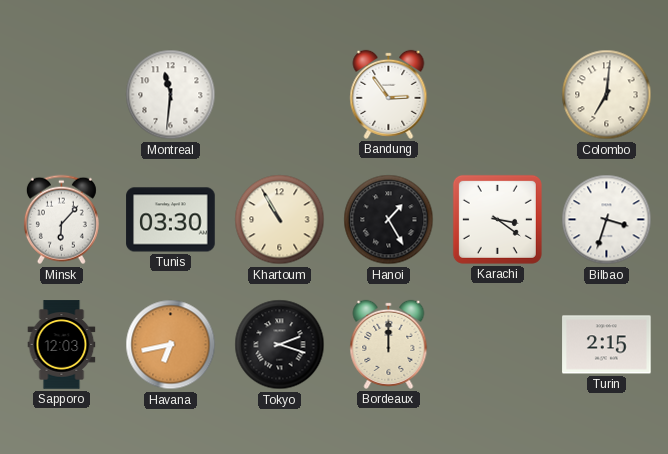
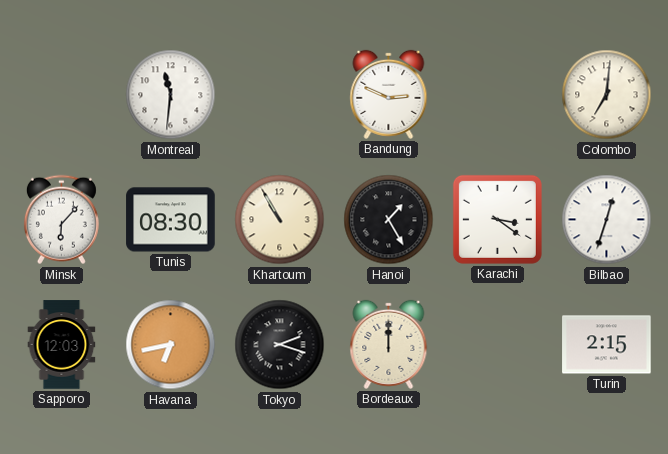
Bandung: 2:54 -> 2:49 (389, 94)
Tunis: 03:30 -> 08:30 (171, 220)
Bilbao: 3:33 -> 12:33 (607, 220)
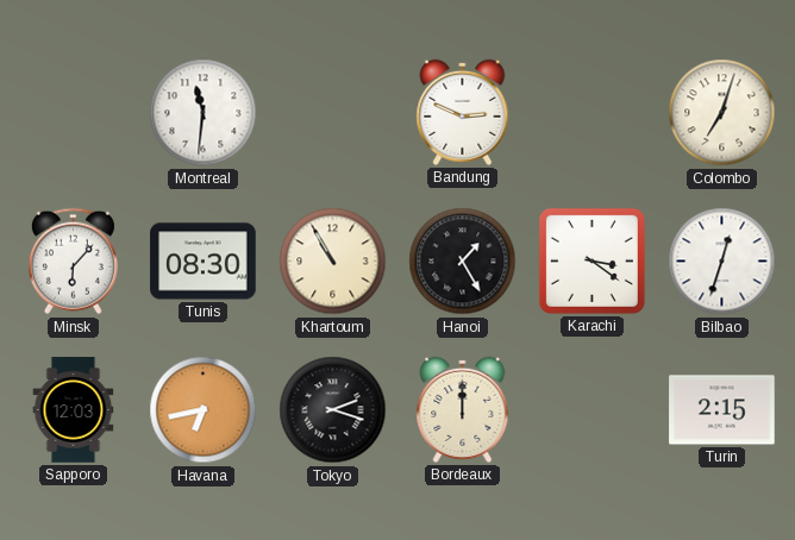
Colombo: 7:01 -> 7:03 (722, 113)
